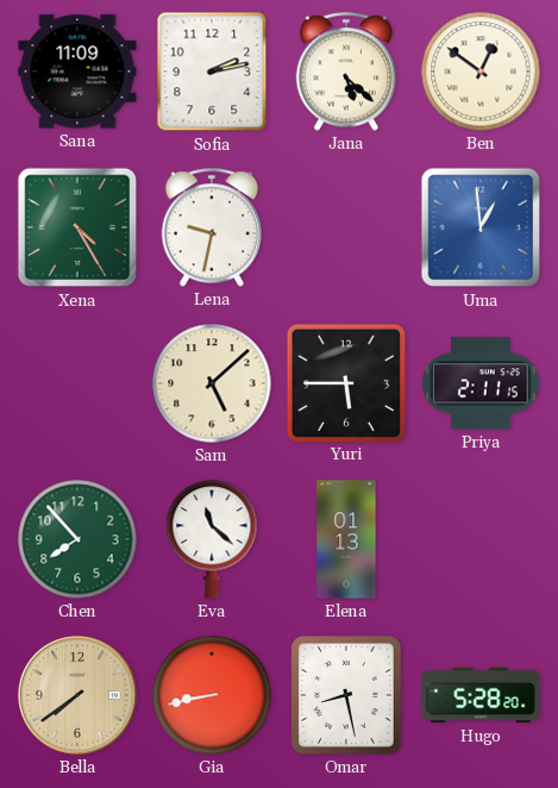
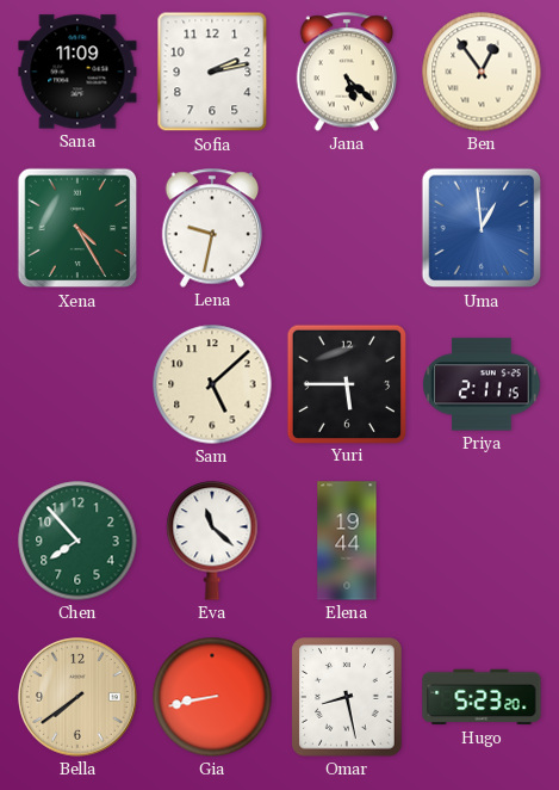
Ben: 12:51 -> 12:54 (482, 72)
Elena: 01:13 -> 19:44 (347, 541)
Hugo: 5:28 -> 5:23 (482, 697)
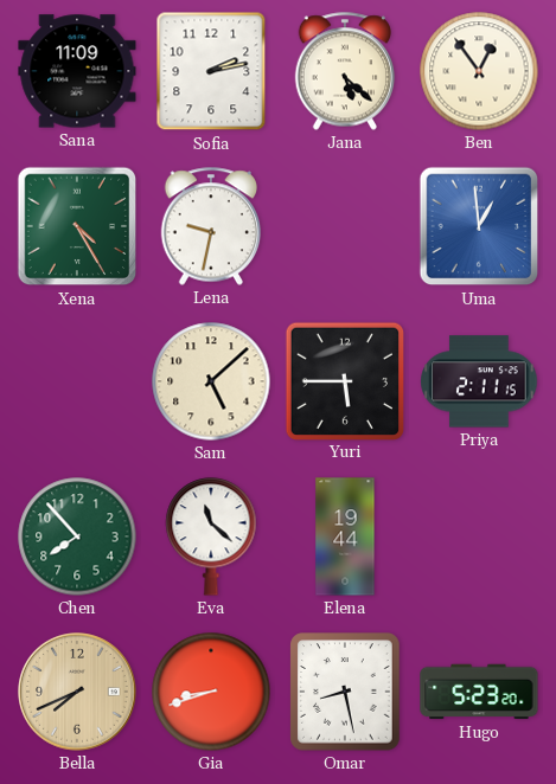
Bella: 7:39 -> 7:41 (77, 692)
Gia: 8:43 -> 8:42 (211, 692)
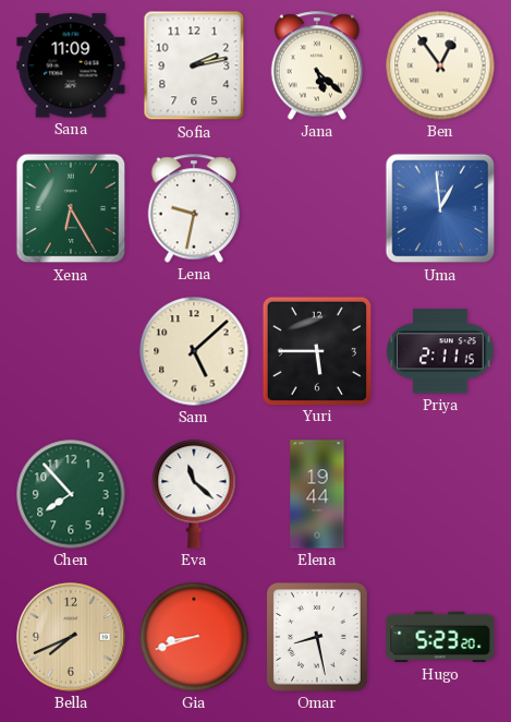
Xena: 4:25 -> 6:25 (71, 208)
